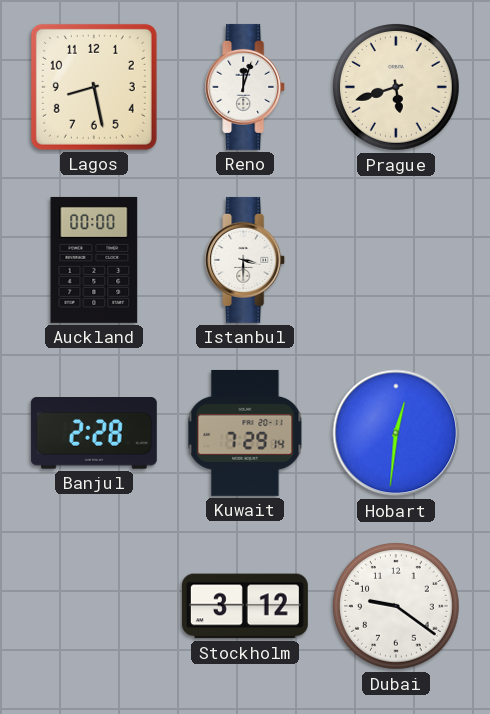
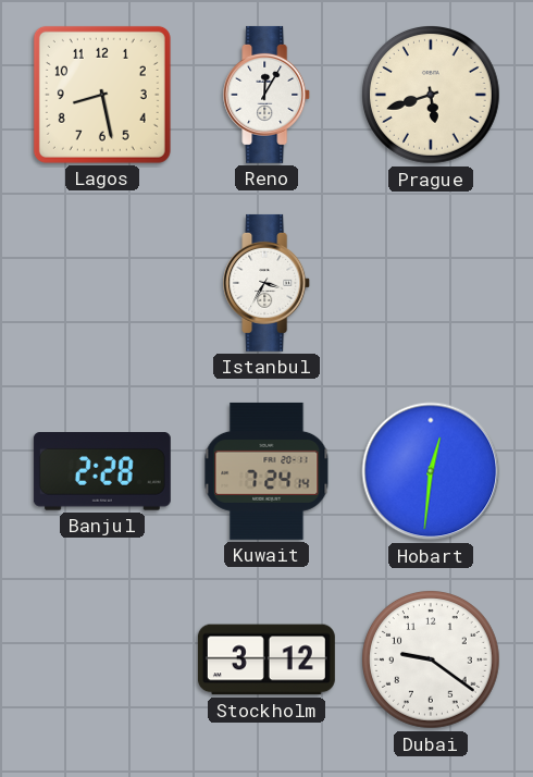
Reno: 12:03 -> 12:05 (268, 95)
Auckland: 00:00 -> none (94, 260)
Istanbul: 3:30 -> 3:35 (268, 283)
Kuwait: 7:29 -> 7:24 (266, 471)
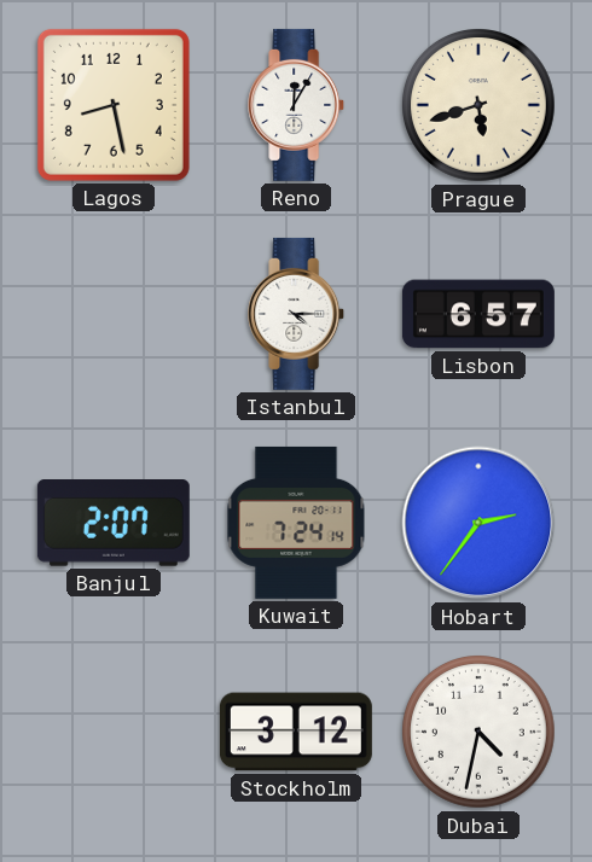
Istanbul: 3:35 -> 4:15 (297, 314)
Lisbon: none -> 6:57 (478, 314)
Banjul: 2:28 -> 2:07 (114, 524)
Hobart: 12:31 -> 2:36 (478, 523)
Dubai: 9:21 -> 4:32 (480, 733)
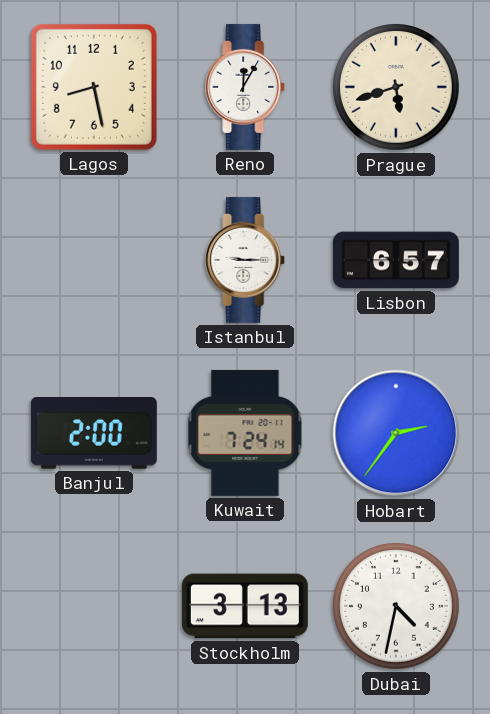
Istanbul: 4:15 -> 9:15 (246, 260)
Banjul: 2:07 -> 2:00 (94, 434)
Stockholm: 3:12 -> 3:13 (245, 606)
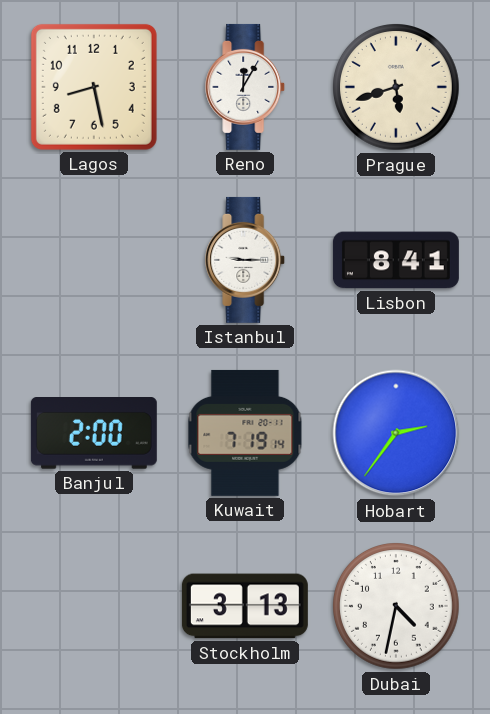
Lisbon: 6:57 -> 8:41 (396, 260)
Kuwait: 7:24 -> 7:19 (245, 433)
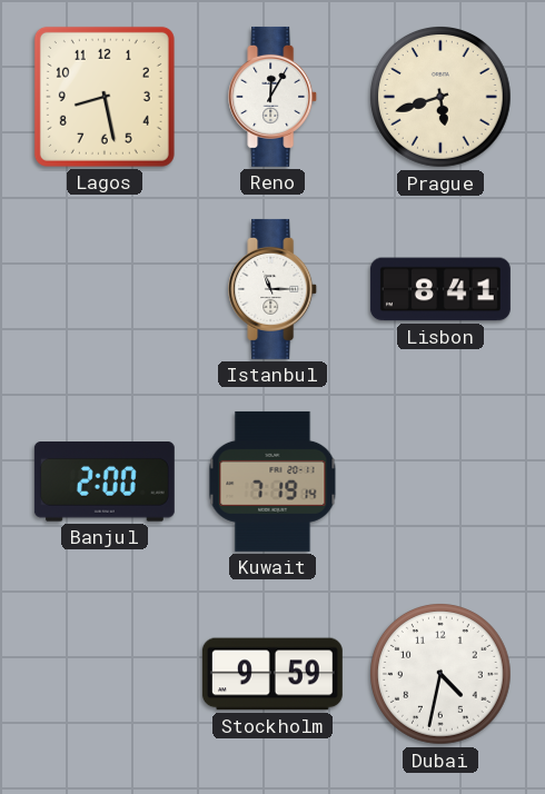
Istanbul: 9:15 -> 11:15 (274, 289)
Hobart: 2:36 -> none (396, 433)
Stockholm: 3:13 -> 9:59 (272, 674)
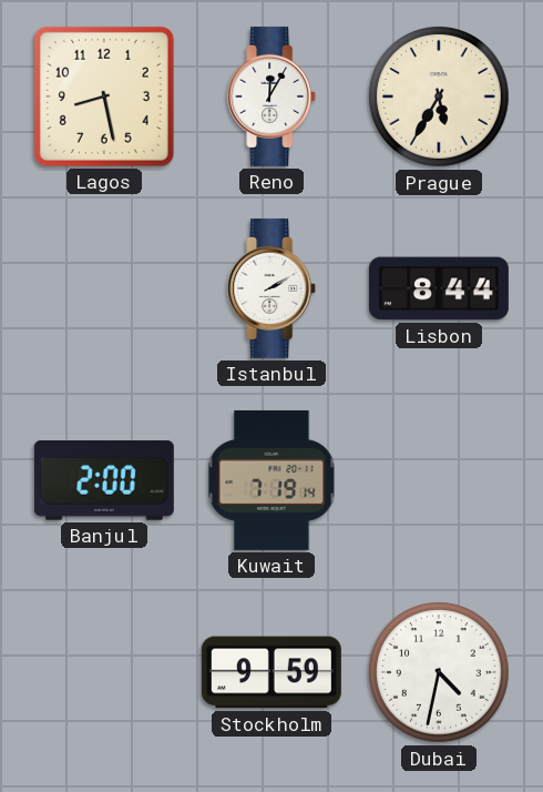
Prague: 5:42 -> 5:35 (440, 98)
Istanbul: 11:15 -> 2:10 (273, 288)
Lisbon: 8:41 -> 8:44 (439, 288)
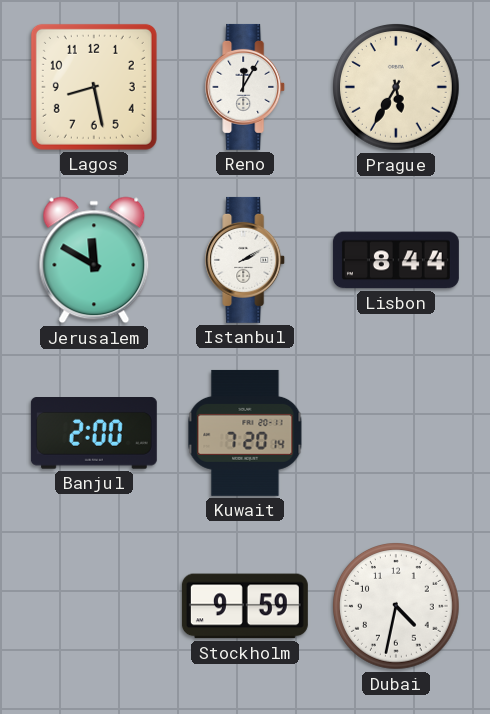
Jerusalem: none -> 11:50 (94, 260)
Kuwait: 7:19 -> 7:20 (245, 433)
